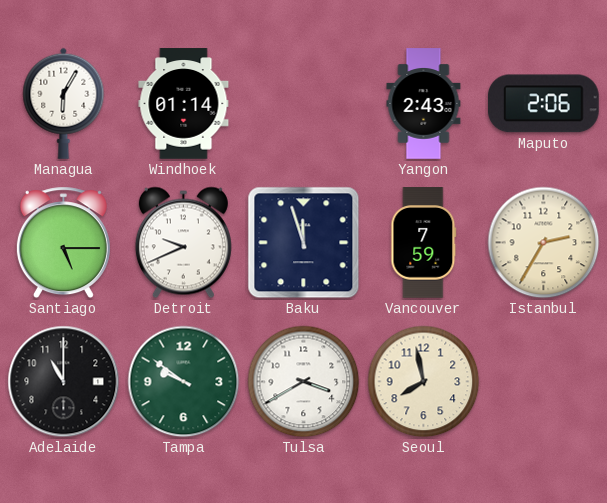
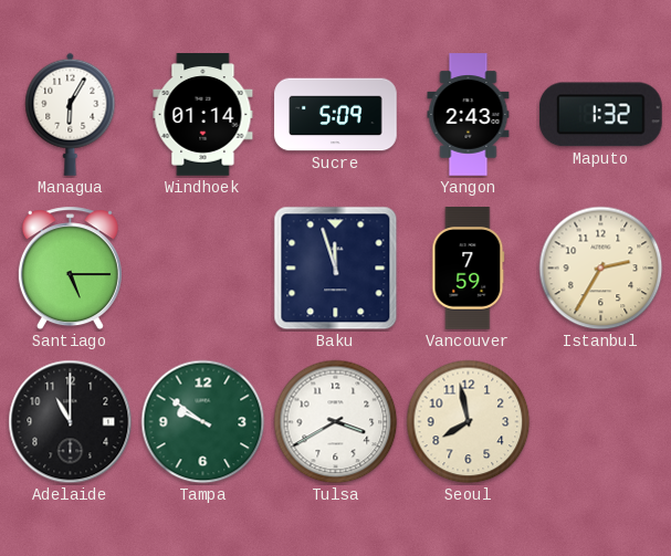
Sucre: none -> 5:09 (336, 115)
Maputo: 2:06 -> 1:32 (600, 115)
Detroit: 9:41 -> none (183, 243)
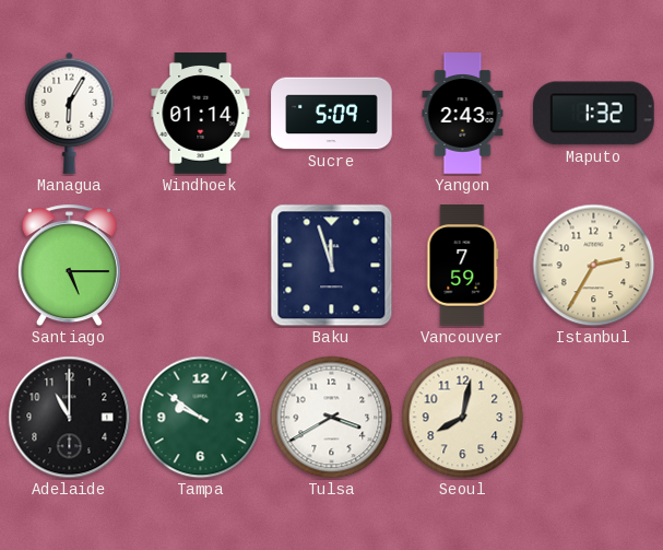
Seoul: 7:58 -> 8:02 (463, 418)
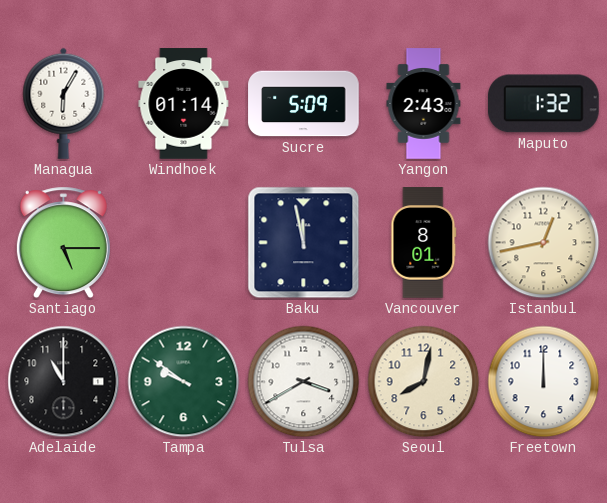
Baku: 11:57 -> 11:58 (304, 243)
Vancouver: 7:59 -> 8:01 (424, 243)
Istanbul: 2:35 -> 12:43 (544, 243)
Freetown: none -> 12:00 (544, 382)
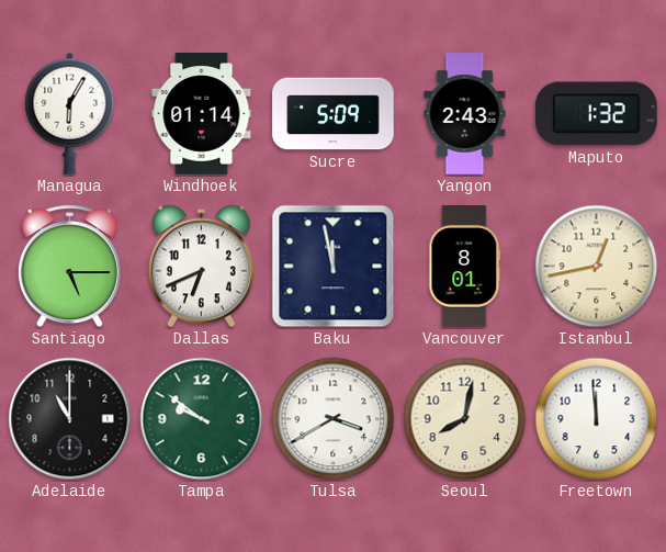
Dallas: none -> 6:41 (201, 267)
Freetown: 12:00 -> 11:59 (597, 419)
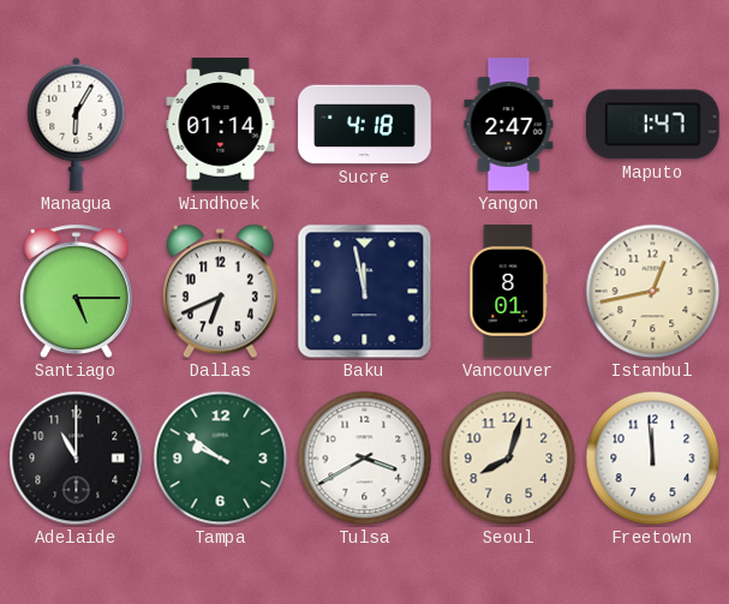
Sucre: 5:09 -> 4:18 (365, 125)
Yangon: 2:43 -> 2:47 (509, 125)
Maputo: 1:32 -> 1:47 (652, 125)
Seoul: 8:02 -> 8:03 (509, 459)
